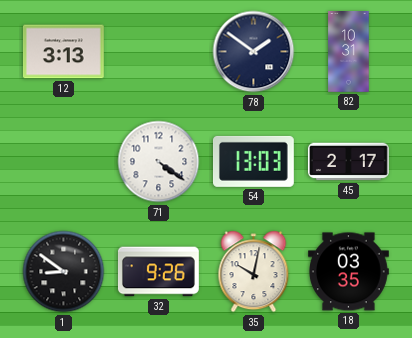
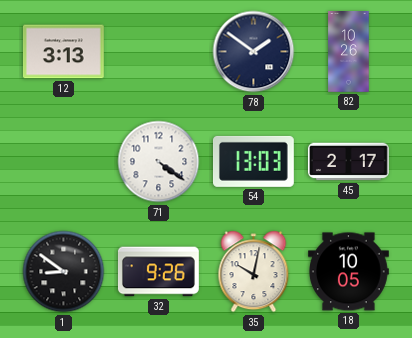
82: 10:31 -> 10:26 (349, 52)
18: 03:35 -> 10:05 (349, 272)
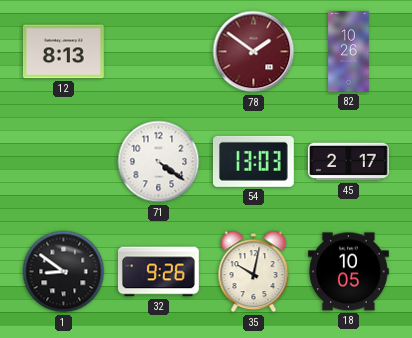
12: 3:13 -> 8:13 (63, 52)
78 dial: navy -> burgundy (254, 52)
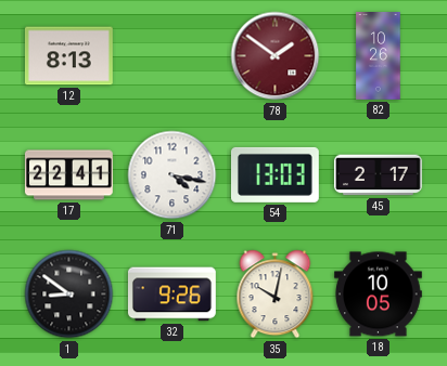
17: none -> 22:41 (69, 175)
71: 4:21 -> 4:17 (173, 175)
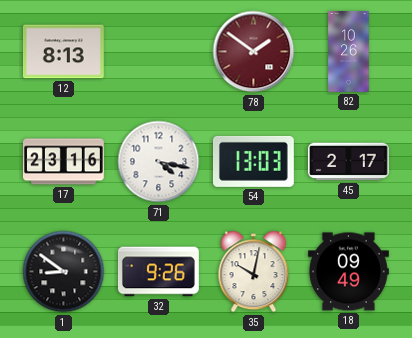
17: 22:41 -> 23:16 (64, 162)
18: 10:05 -> 09:49 (349, 272)
